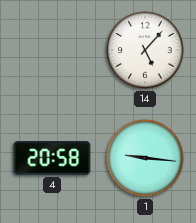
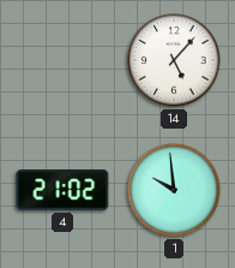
4: 20:58 -> 21:02 (62, 190)
1: 9:16 -> 9:59 (174, 190)
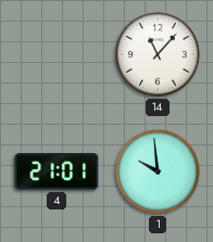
14: 5:07 -> 11:07 (158, 54)
4: 21:02 -> 21:01 (57, 171)
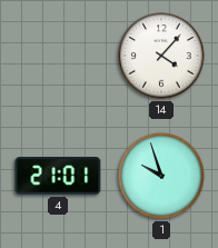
14: 11:07 -> 4:07 (161, 56)
1: 9:59 -> 9:57 (161, 176)
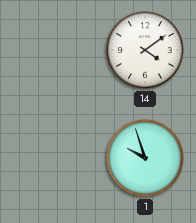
14: 4:07 -> 4:09 (145, 50)
4: 21:01 -> none (58, 176)
